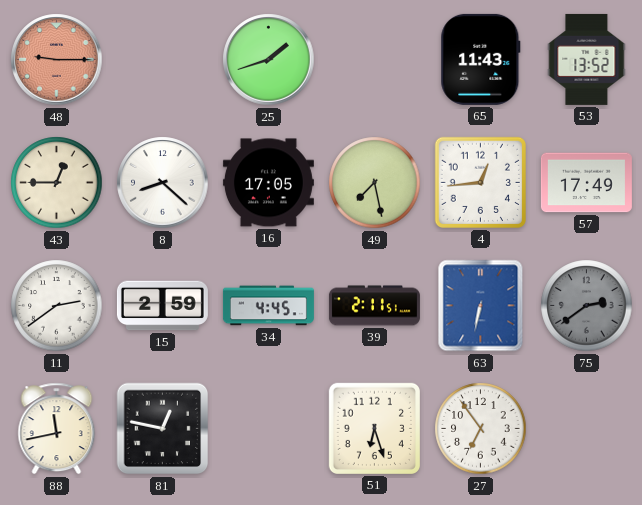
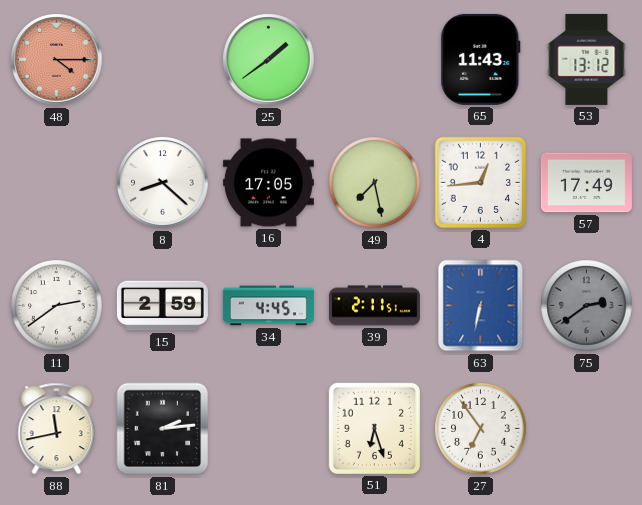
48: 9:15 -> 4:15 (57, 60)
25: 1:42 -> 1:39 (269, 60)
53: 13:52 -> 13:12 (587, 59)
43: 12:45 -> none (57, 183)
81: 12:47 -> 2:14 (163, 429)
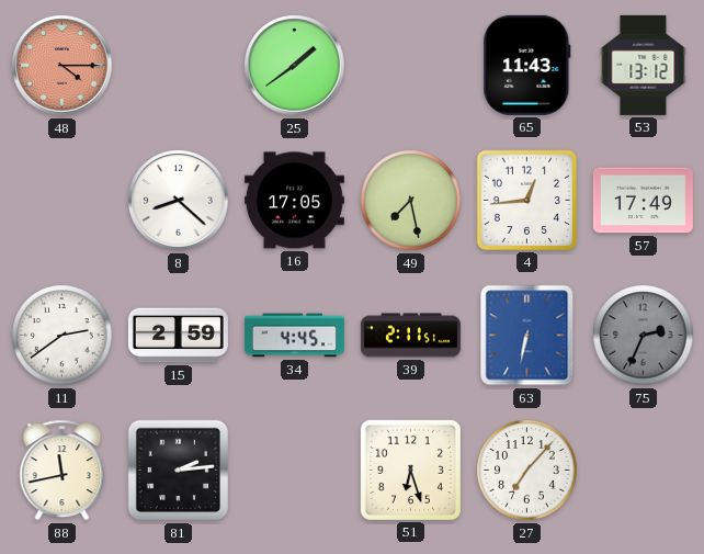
75: 2:39 -> 2:34 (644, 336)
27: 6:54 -> 7:07 (527, 471)
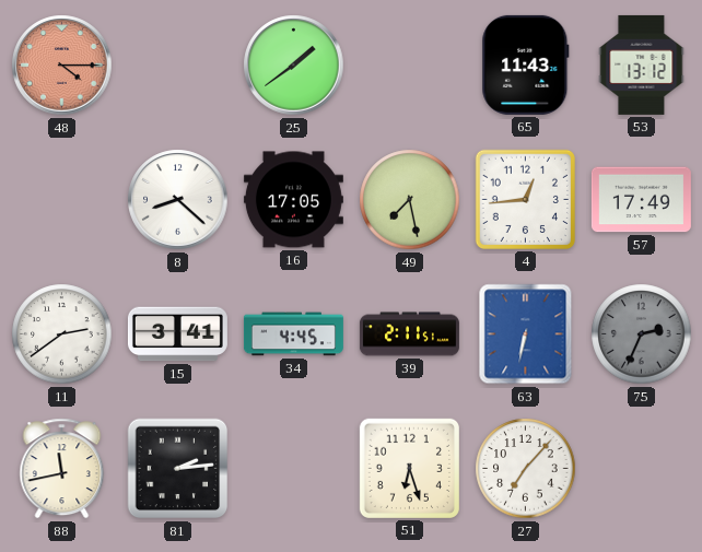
15: 2:59 -> 3:41 (177, 334)
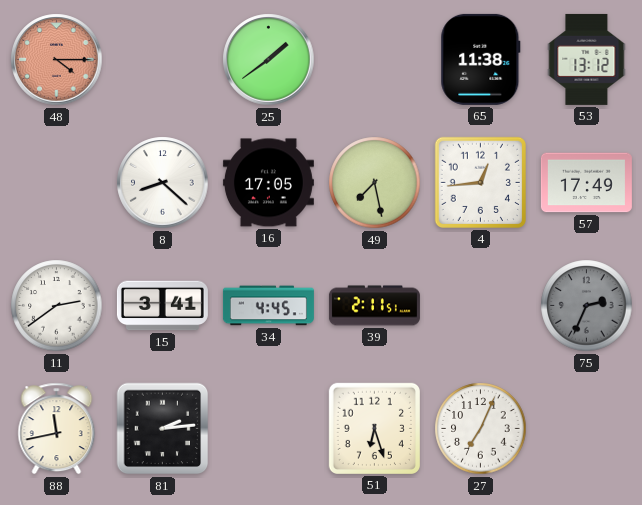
65: 11:43 -> 11:38 (481, 59)
63: 6:32 -> none (526, 334)
27: 7:07 -> 7:04 (481, 429)
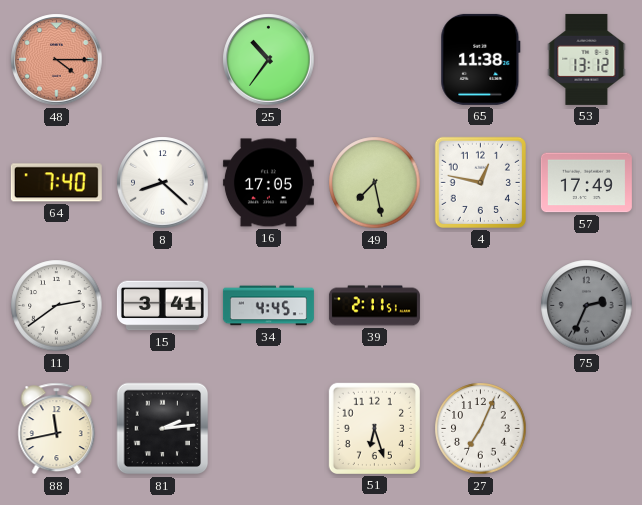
25: 1:39 -> 10:36 (269, 60)
64: none -> 7:40 (56, 183)
4: 12:44 -> 12:47 (480, 182)
